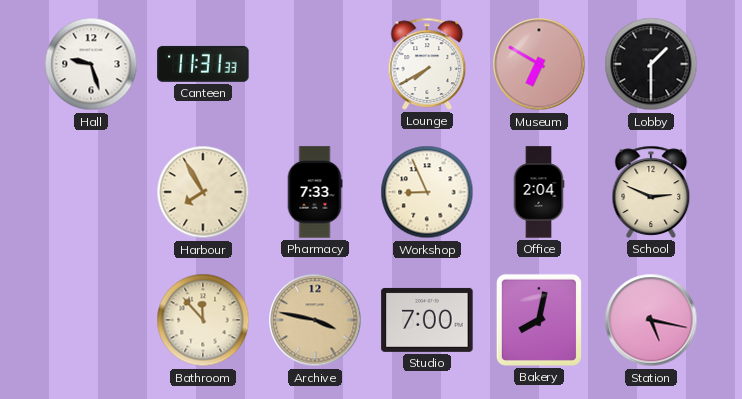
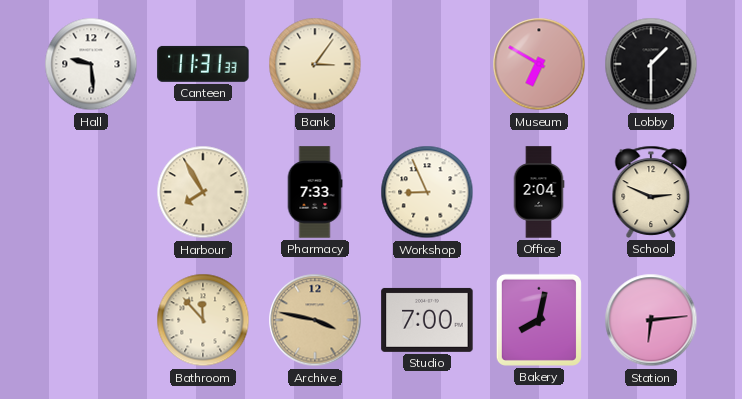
Hall: 9:27 -> 9:29 (91, 64)
Bank: none -> 3:06 (315, 64)
Lounge: 7:40 -> none (427, 64)
Station: 5:17 -> 6:14 (651, 320)
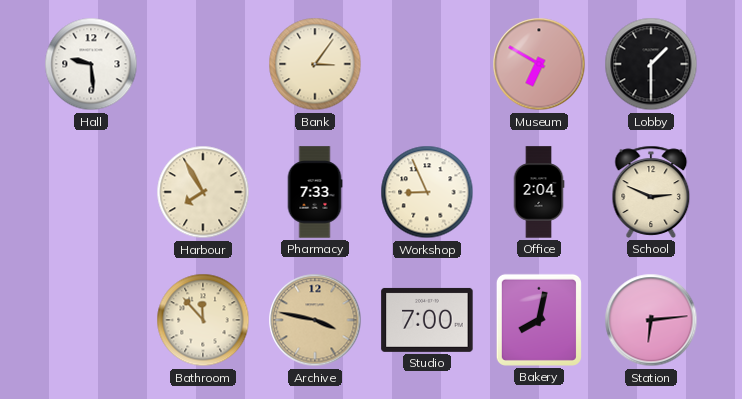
Canteen: 11:31 -> none (203, 64)
